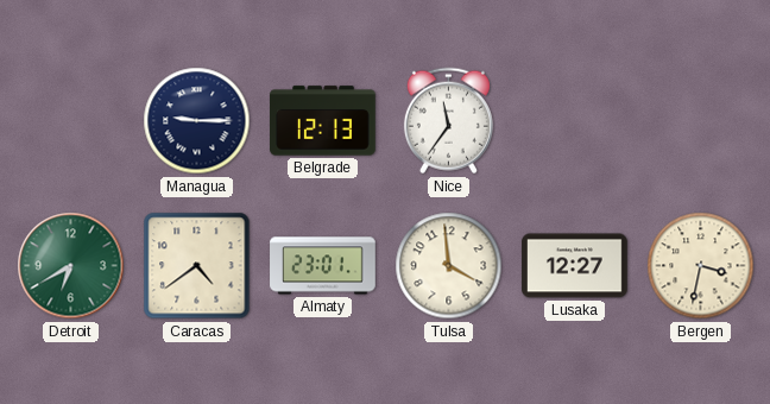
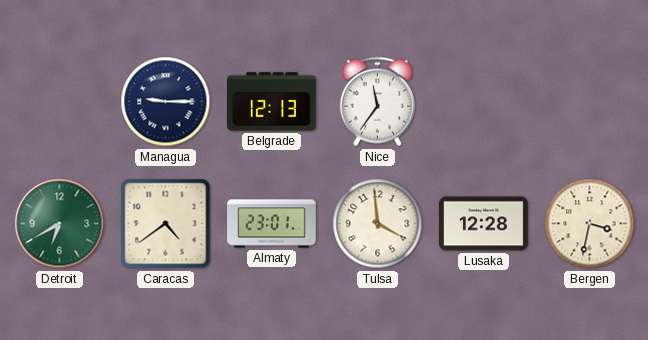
Lusaka: 12:27 -> 12:28 (484, 224)
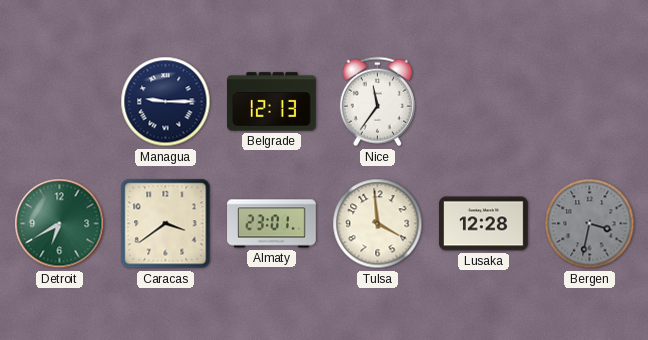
Caracas: 4:39 -> 3:39 (166, 224)
Bergen dial: cream -> grey (590, 224)
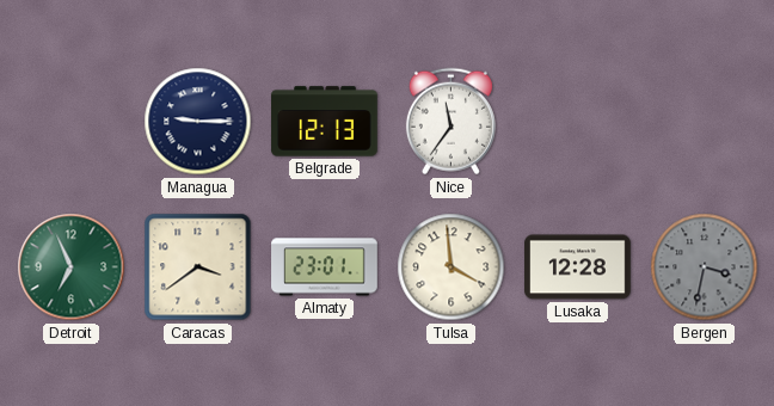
Detroit: 6:40 -> 6:56 (72, 267)
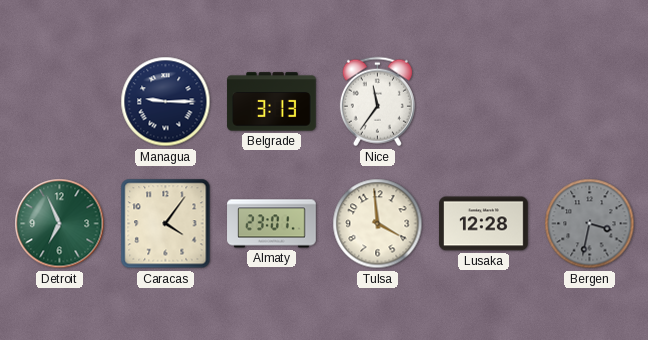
Belgrade: 12:13 -> 3:13 (272, 102)
Caracas: 3:39 -> 4:06 (166, 224)
